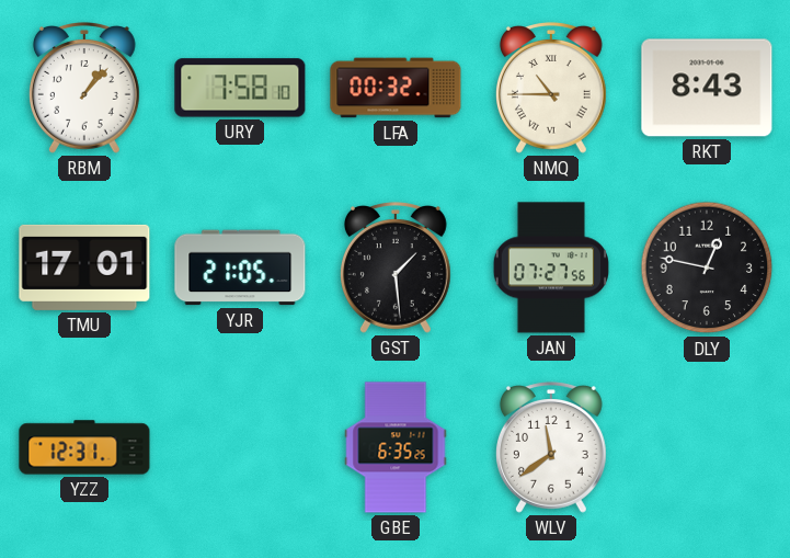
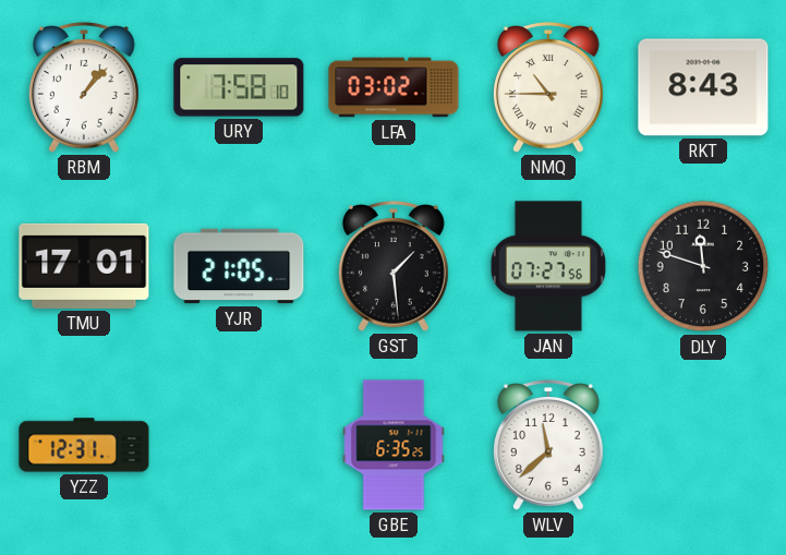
LFA: 00:32 -> 03:02 (394, 87)
DLY: 12:47 -> 11:48 (703, 266)
WLV: 11:39 -> 11:38 (548, 445)
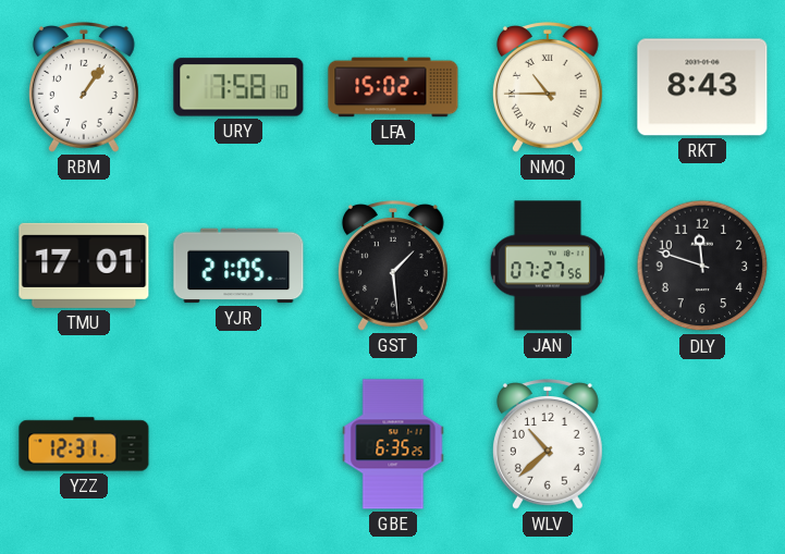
RBM: 1:07 -> 1:06 (84, 87)
LFA: 03:02 -> 15:02 (393, 87)
WLV: 11:38 -> 10:38 (548, 444)
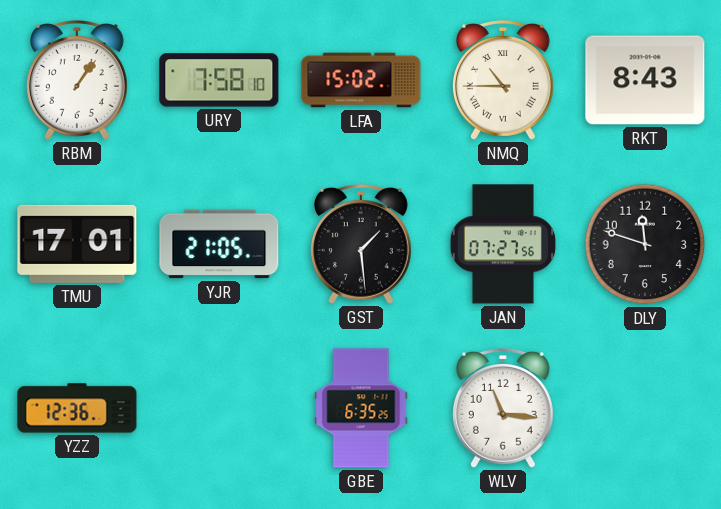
YZZ: 12:31 -> 12:36 (77, 408)
WLV: 10:38 -> 11:16 (503, 408)
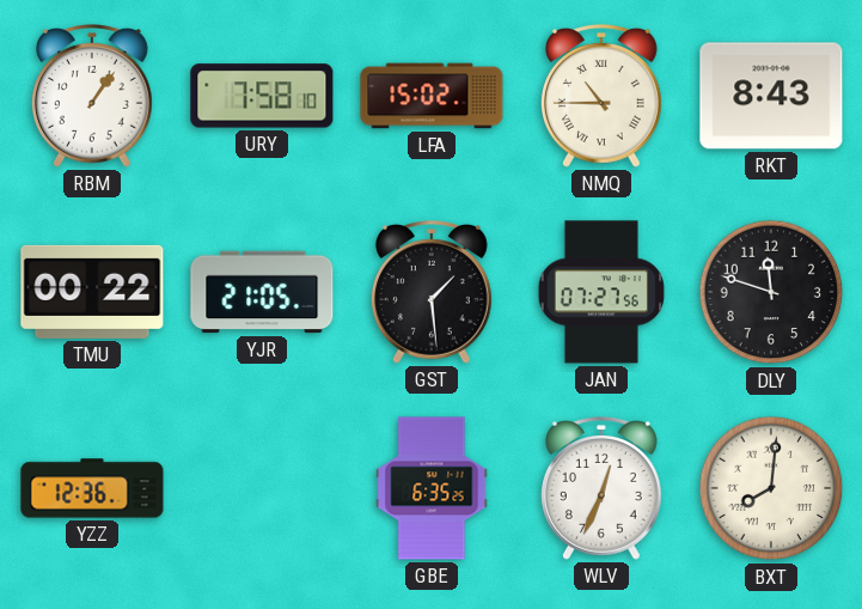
TMU: 17:01 -> 00:22 (92, 292)
WLV: 11:16 -> 12:34 (601, 488)
BXT: none -> 8:01 (771, 488)
